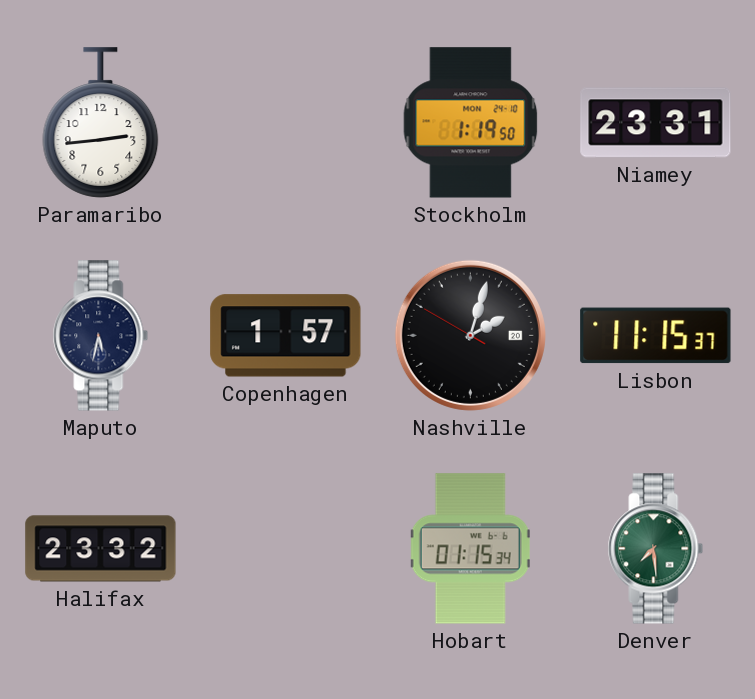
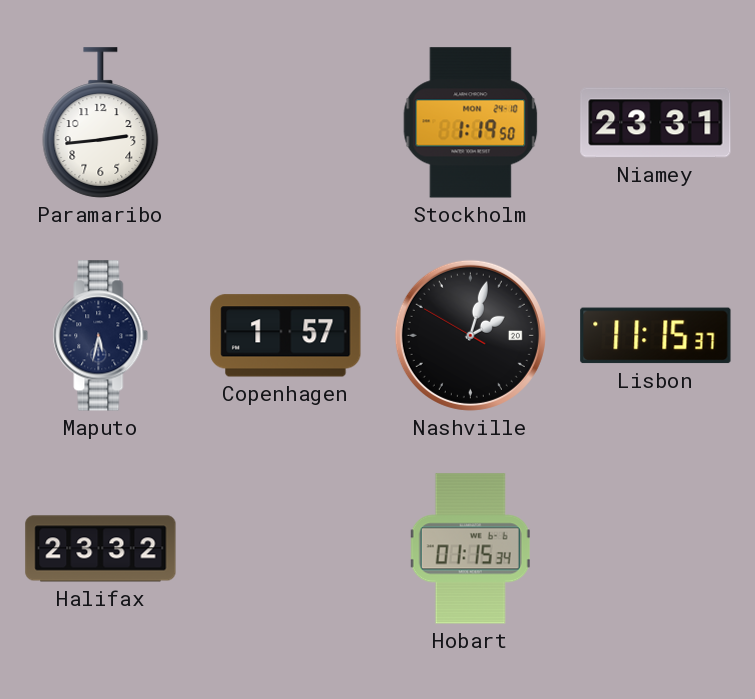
Denver: 7:29 -> none (656, 549)
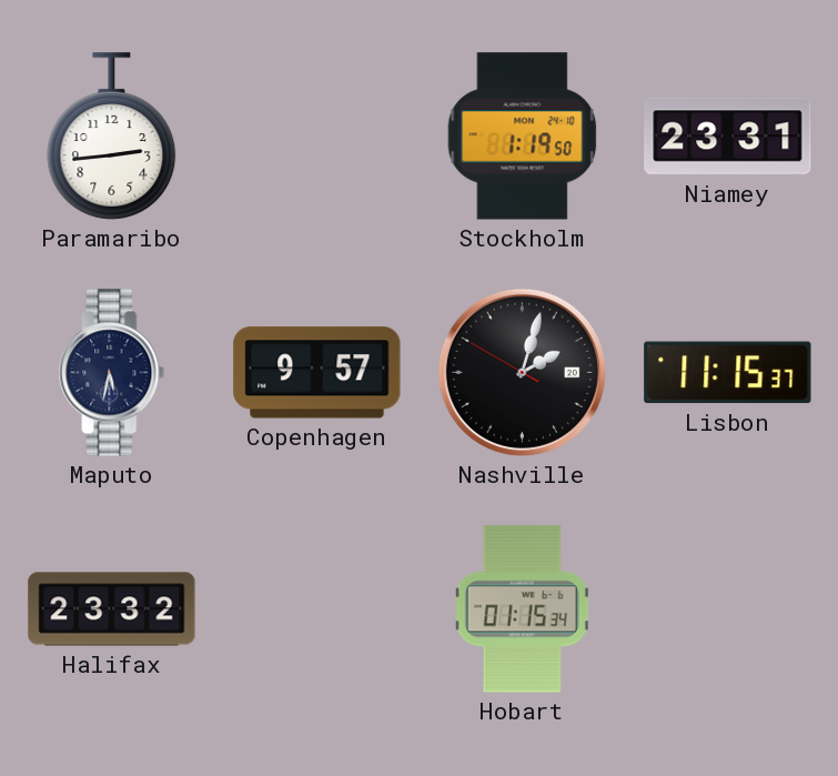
Copenhagen: 1:57 -> 9:57 (317, 373)
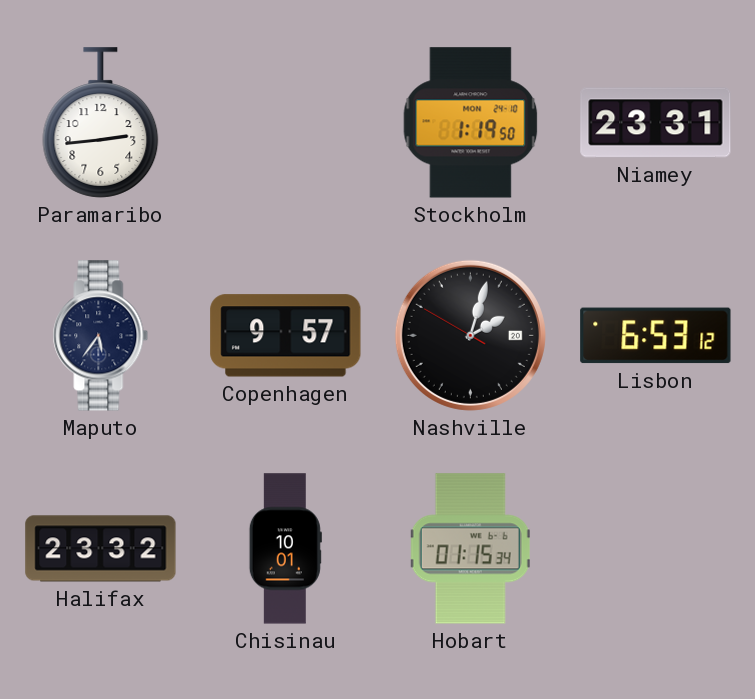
Maputo: 5:32 -> 5:36 (101, 336)
Lisbon: 11:15 -> 6:53 (656, 336)
Chisinau: none -> 10:01 (285, 549)
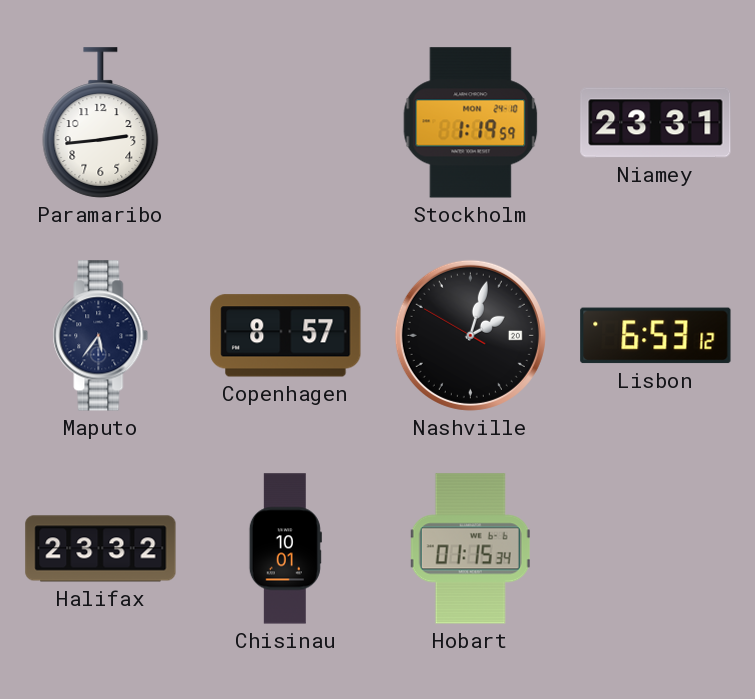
Stockholm: 1:19:50 -> 1:19:59 (471, 123)
Copenhagen: 9:57 -> 8:57 (286, 336)
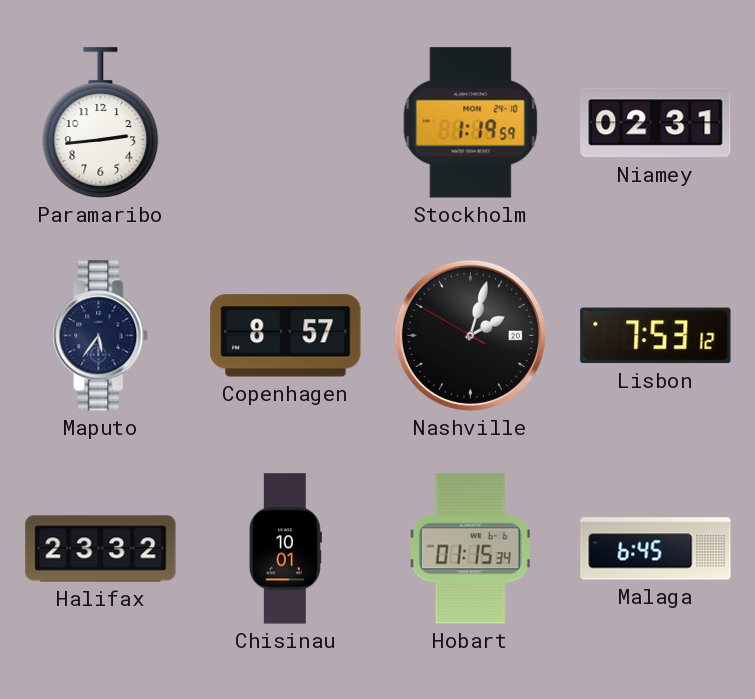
Niamey: 23:31 -> 02:31 (656, 123)
Lisbon: 6:53 -> 7:53 (656, 336)
Malaga: none -> 6:45 (656, 549)
